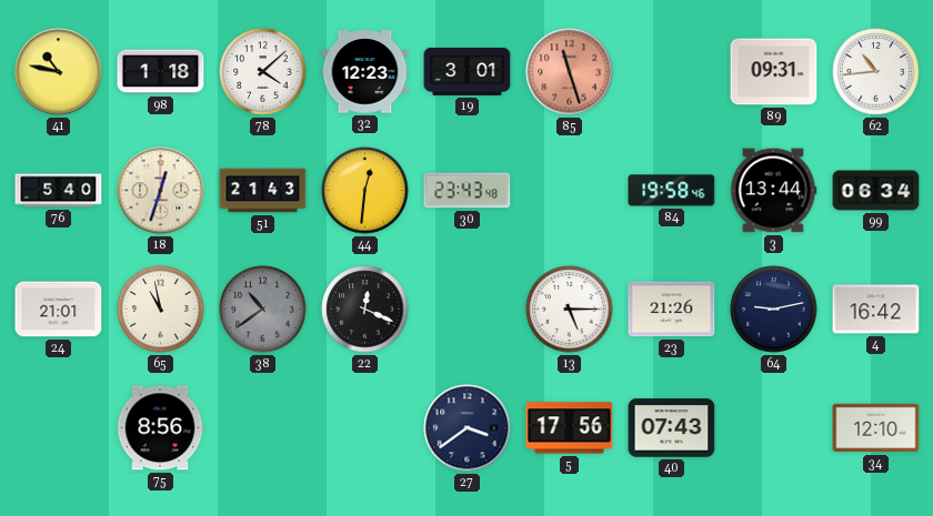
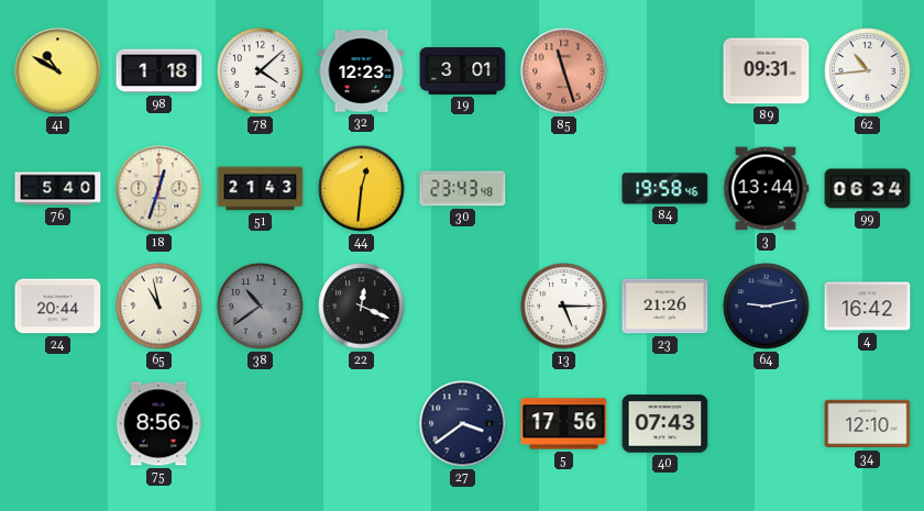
41: 10:47 -> 10:50 (58, 71)
24: 21:01 -> 20:44 (58, 307)
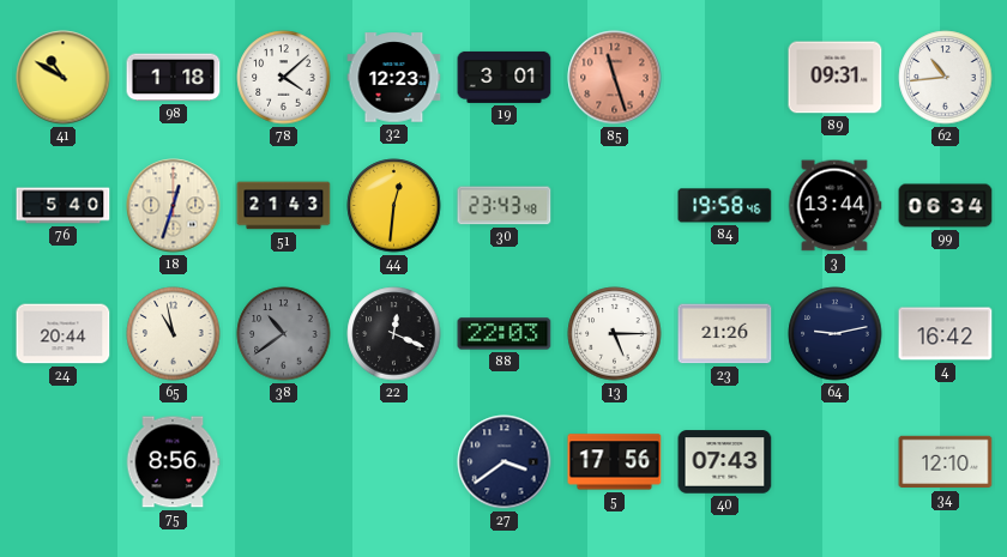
88: none -> 22:03 (505, 334)
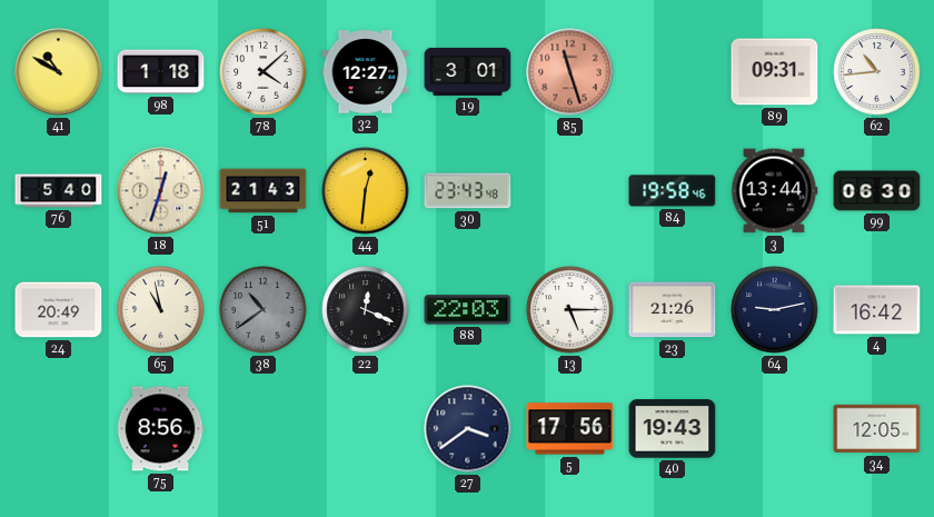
32: 12:23 -> 12:27 (366, 72)
99: 06:34 -> 06:30 (877, 191)
24: 20:44 -> 20:49 (59, 310)
40: 07:43 -> 19:43 (673, 429)
34: 12:10 -> 12:05 (877, 429)
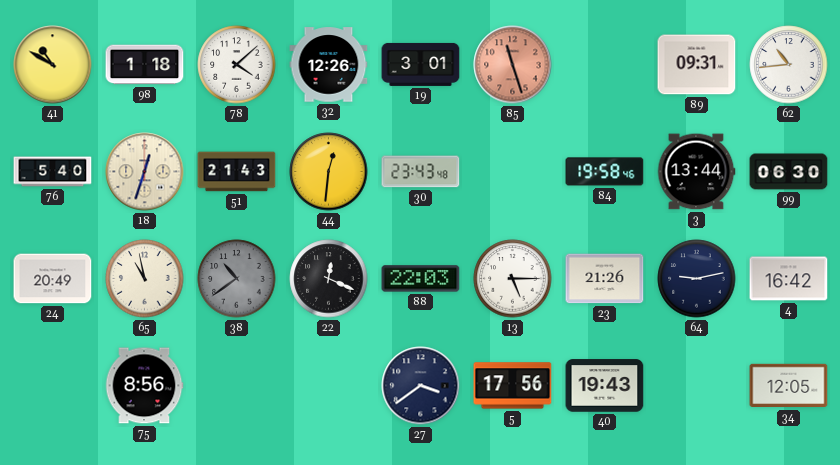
32: 12:27 -> 12:26 (329, 65)
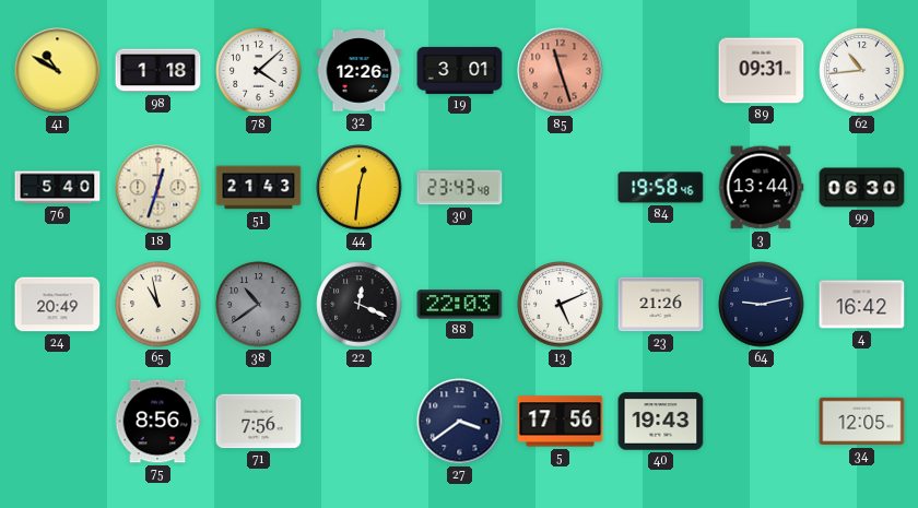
13: 5:15 -> 5:11 (561, 305)
71: none -> 7:56 (259, 422)
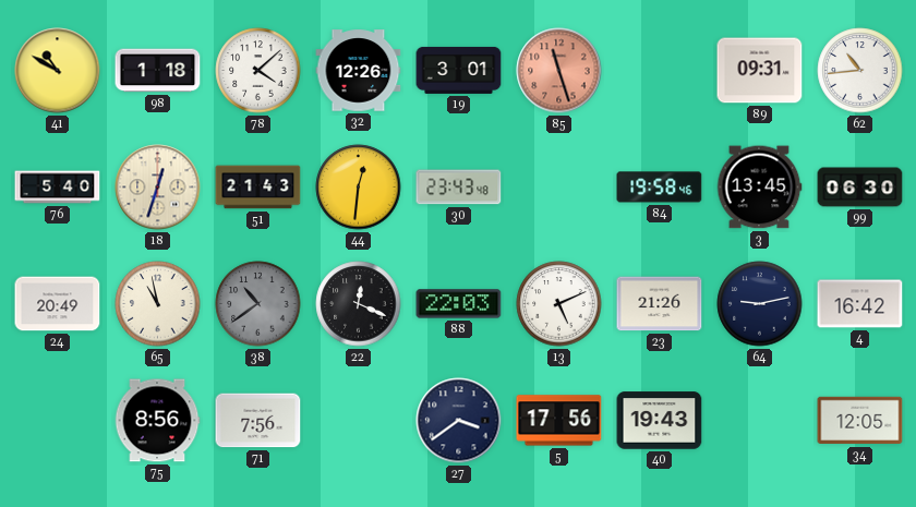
3: 13:44 -> 13:45 (759, 188)
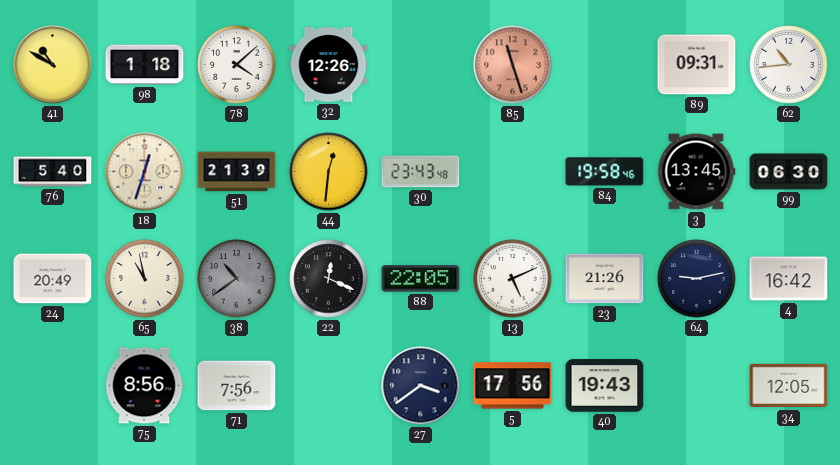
19: 3:01 -> none (459, 70)
51: 21:43 -> 21:39 (237, 172)
88: 22:03 -> 22:05 (421, 279)
